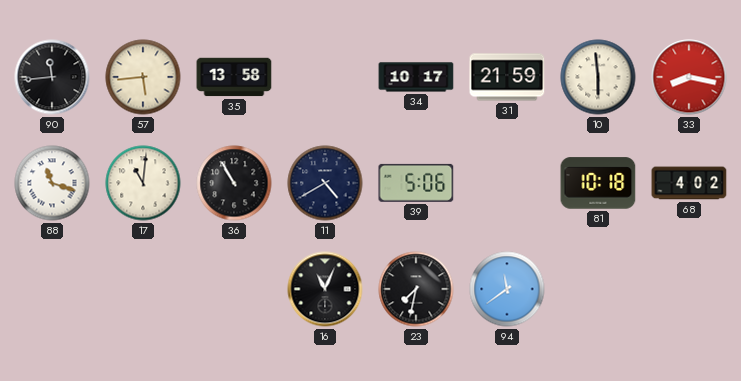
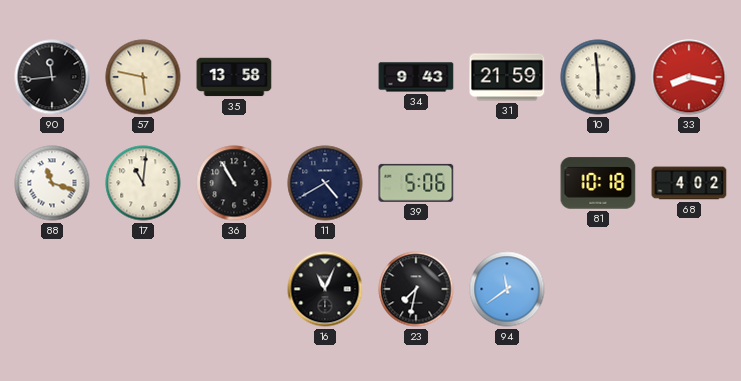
57: 5:44 -> 5:47 (143, 77)
34: 10:17 -> 9:43 (416, 77)
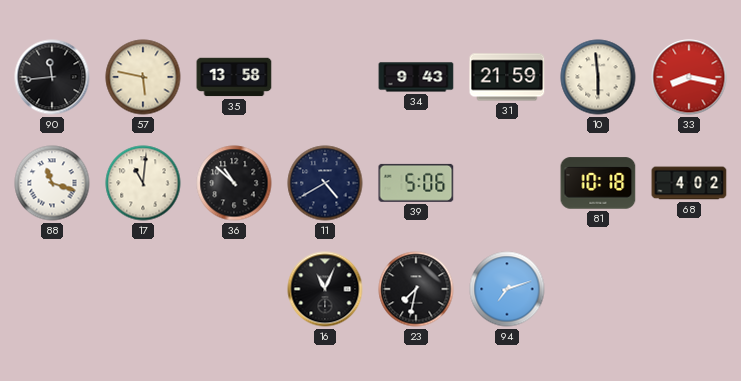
36: 10:55 -> 10:52 (234, 183)
94: 11:39 -> 7:12 (507, 289)
